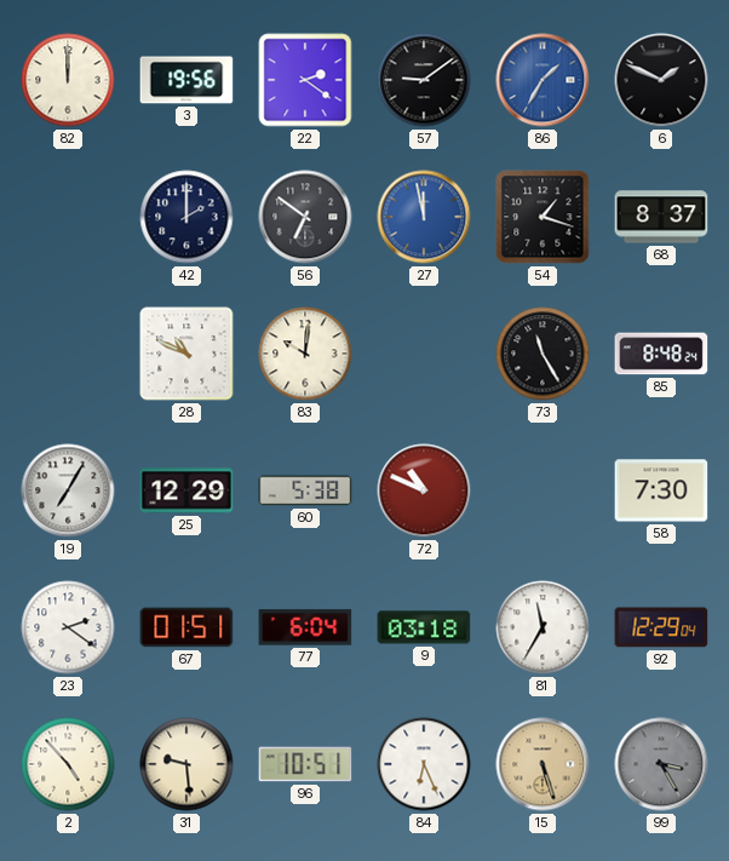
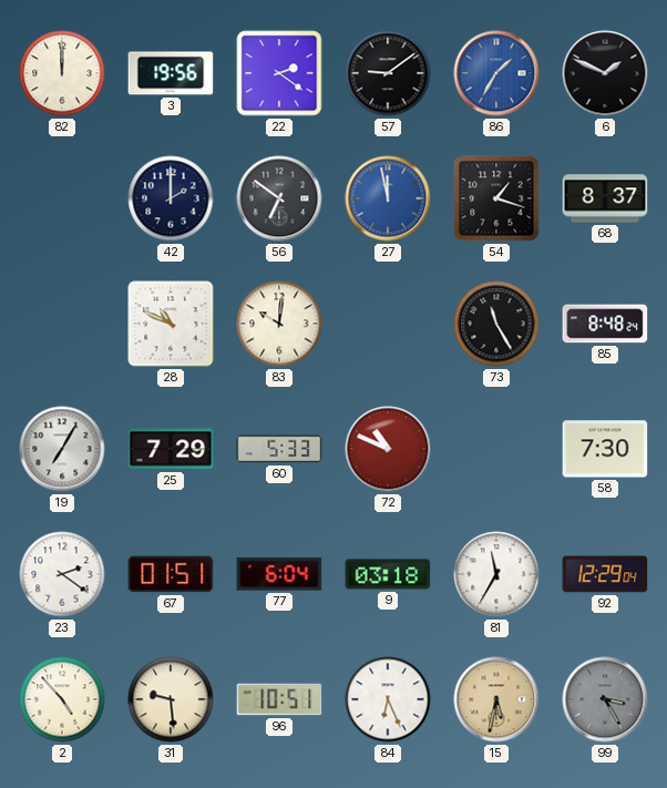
25: 12:29 -> 7:29 (171, 449)
60: 5:38 -> 5:33 (279, 449)
15: 5:27 -> 5:32 (496, 699)
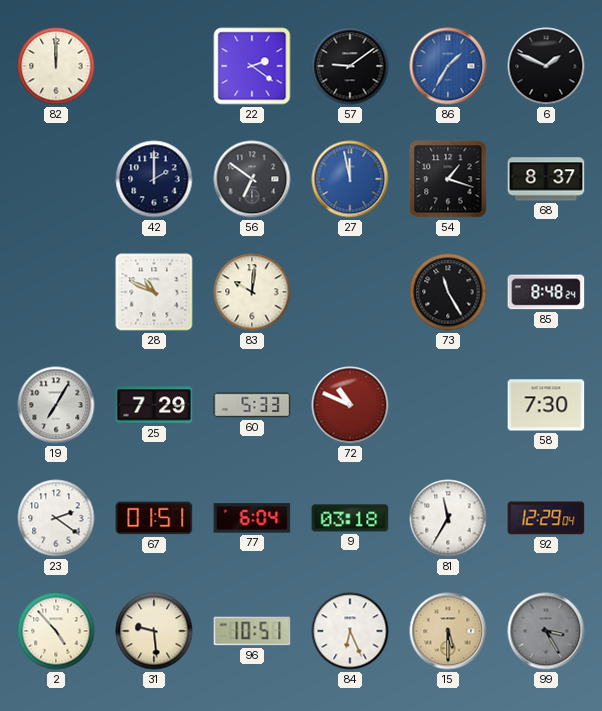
3: 19:56 -> none (171, 73)
15: 5:32 -> 5:30 (448, 631)
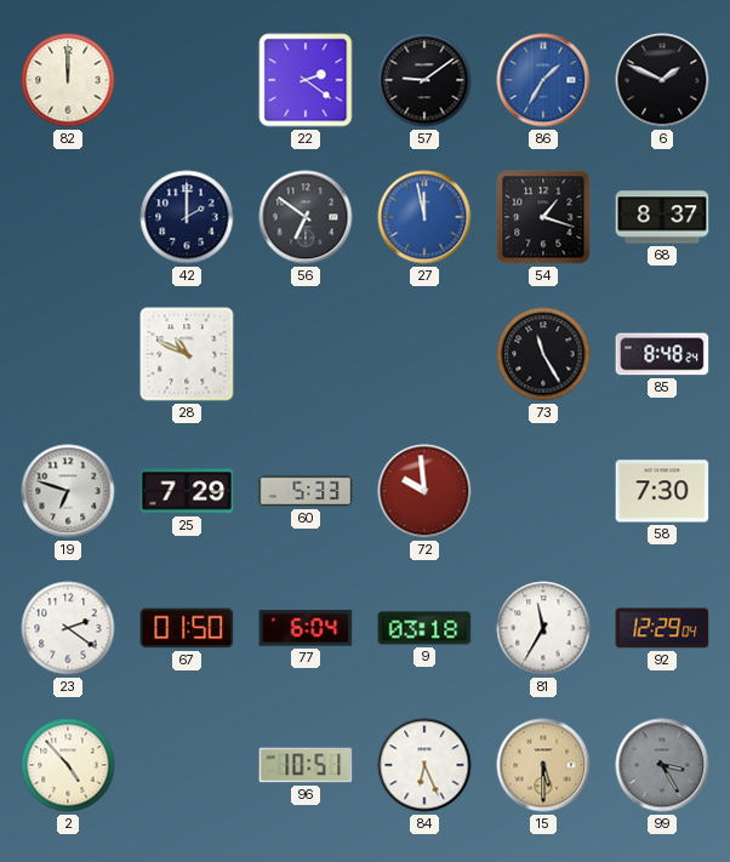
83: 10:01 -> none (252, 292)
19: 7:05 -> 6:48 (68, 491)
72: 10:49 -> 9:59 (424, 491)
67: 01:51 -> 01:50 (187, 628)
31: 9:29 -> none (154, 631)
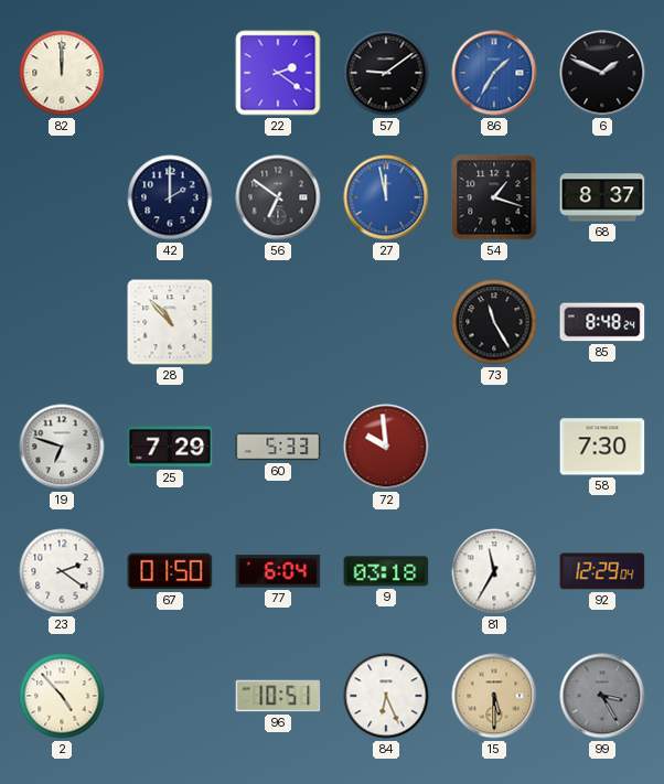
28: 10:49 -> 10:53 (170, 322)
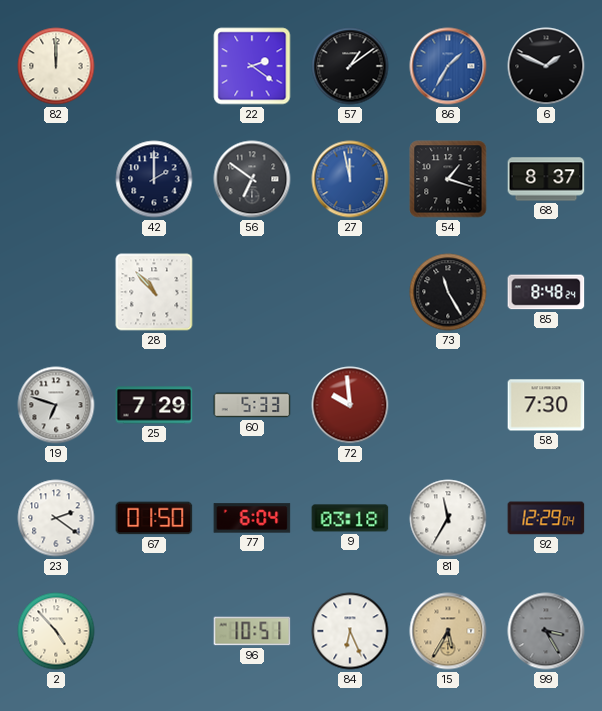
57: 9:09 -> 1:09 (350, 66)
15: 5:30 -> 5:35 (448, 631)
